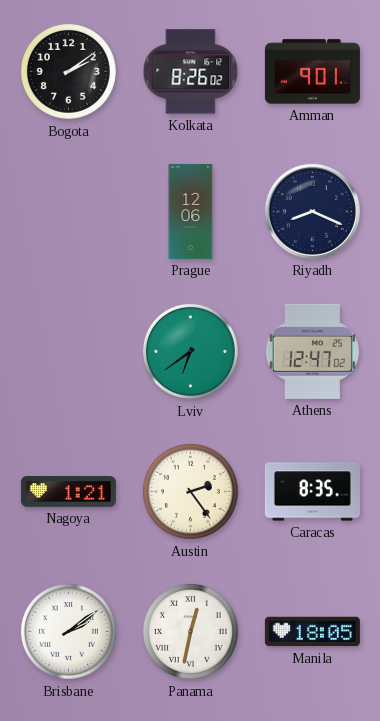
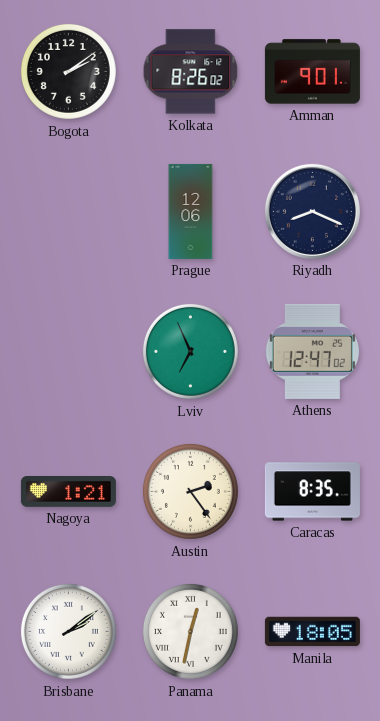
Lviv: 6:39 -> 6:56 (190, 351)
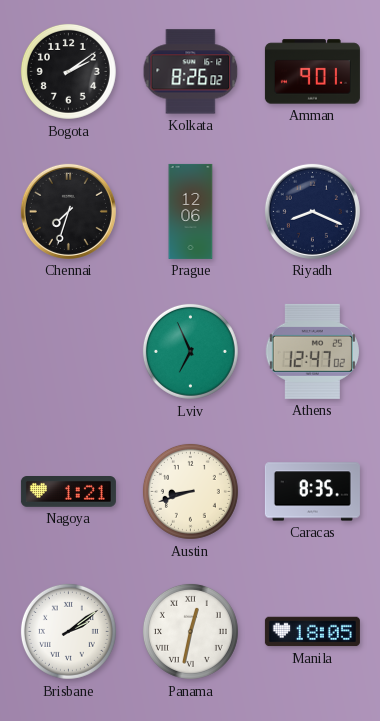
Chennai: none -> 7:33 (68, 211)
Austin: 2:24 -> 8:42 (190, 491)
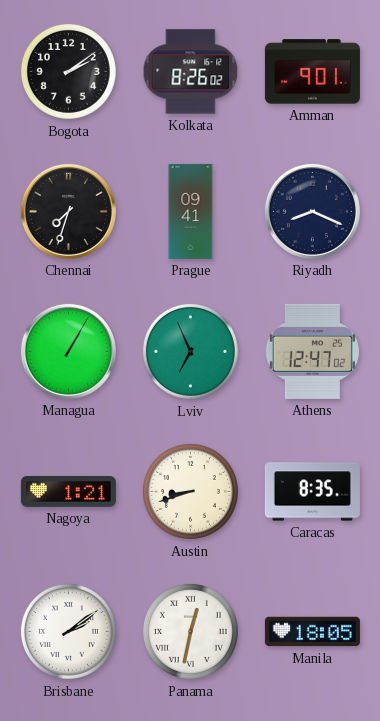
Prague: 12:06 -> 09:41 (191, 211)
Managua: none -> 1:05 (68, 351)
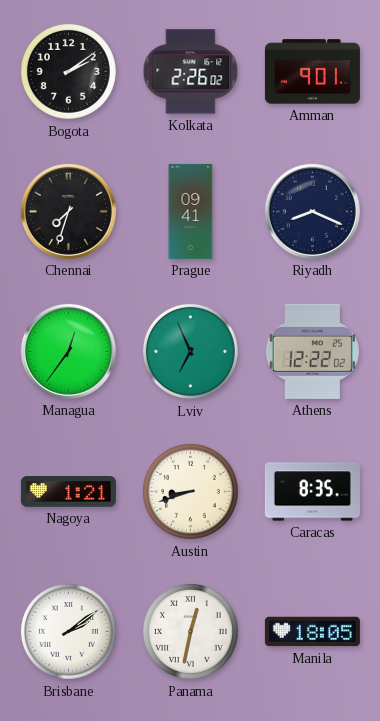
Kolkata: 8:26 -> 2:26 (191, 72)
Managua: 1:05 -> 12:36 (68, 351)
Athens: 12:47 -> 12:22 (312, 351)
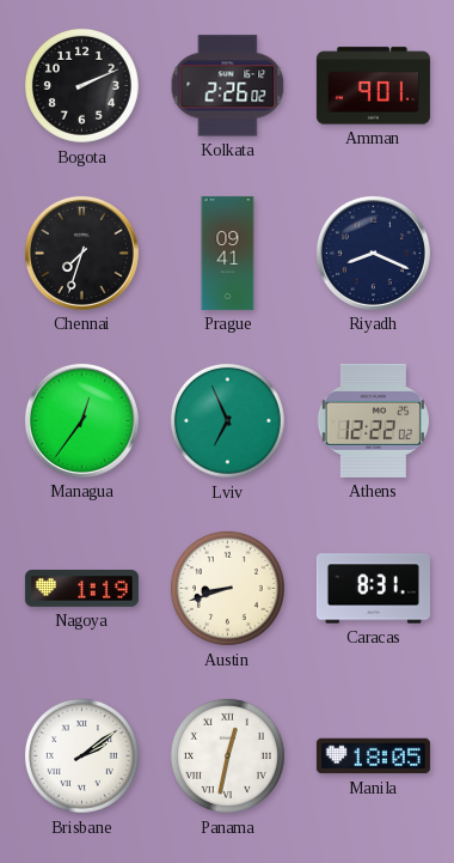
Bogota: 2:09 -> 2:11 (81, 85)
Nagoya: 1:21 -> 1:19 (81, 589)
Caracas: 8:35 -> 8:31 (373, 589)
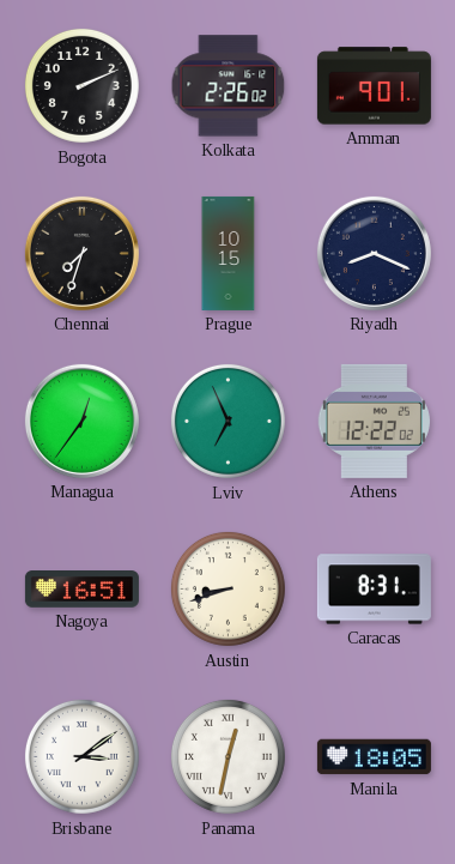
Prague: 09:41 -> 10:15 (229, 253)
Nagoya: 1:19 -> 16:51 (81, 590)
Brisbane: 2:09 -> 3:09 (81, 756)
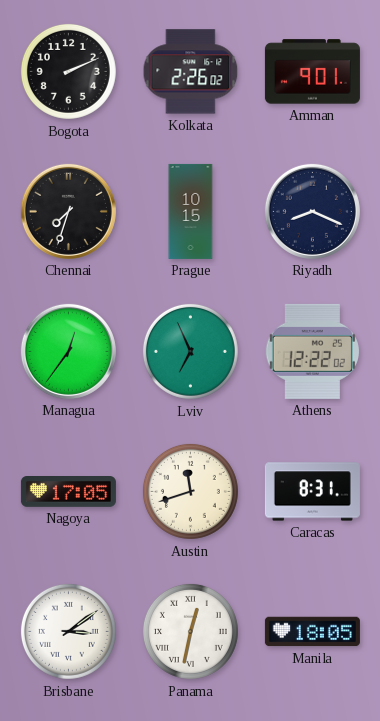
Nagoya: 16:51 -> 17:05 (68, 492)
Austin: 8:42 -> 11:42 (190, 491)
